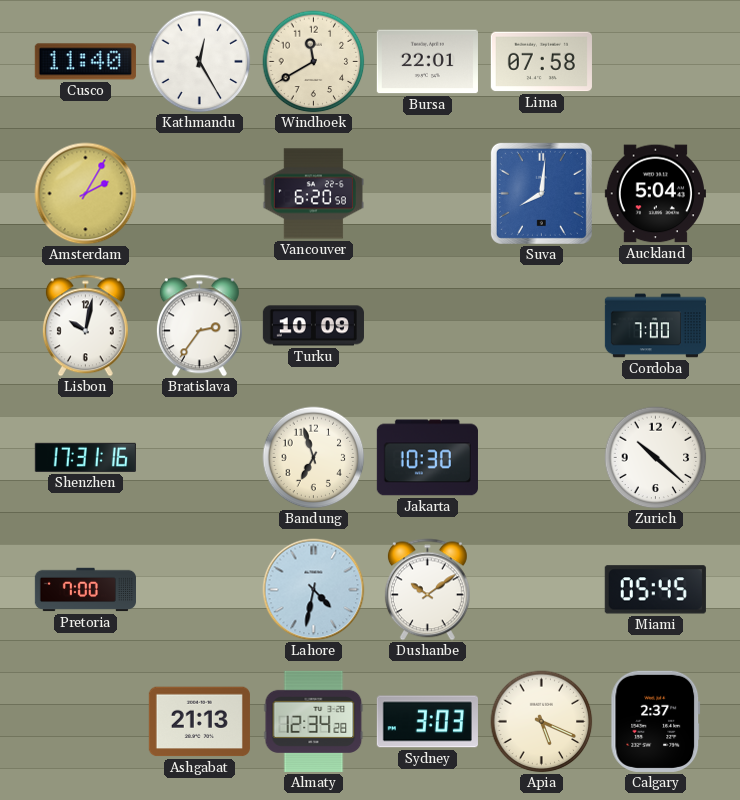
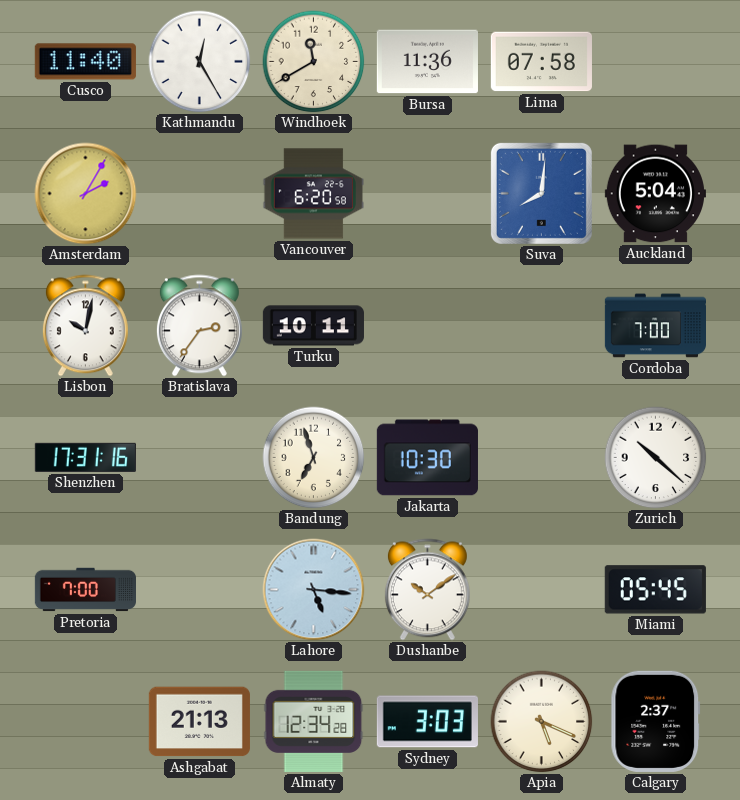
Bursa: 22:01 -> 11:36 (427, 62)
Turku: 10:09 -> 10:11 (313, 326)
Lahore: 4:32 -> 5:16 (314, 590)
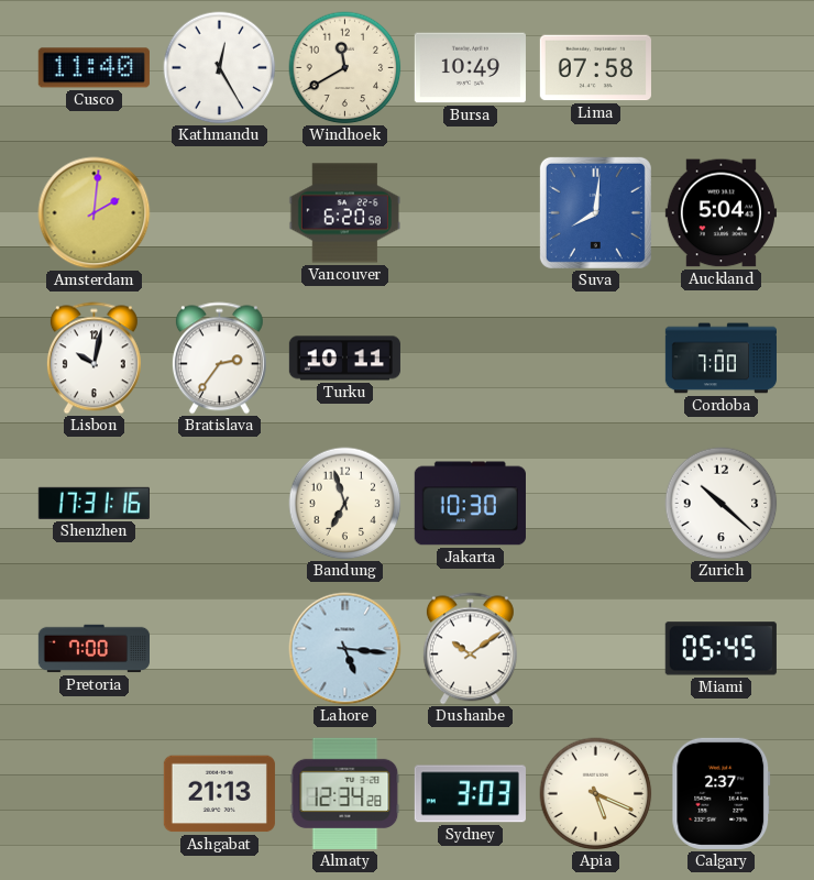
Bursa: 11:36 -> 10:49 (470, 68)
Amsterdam: 2:05 -> 2:01 (95, 213)
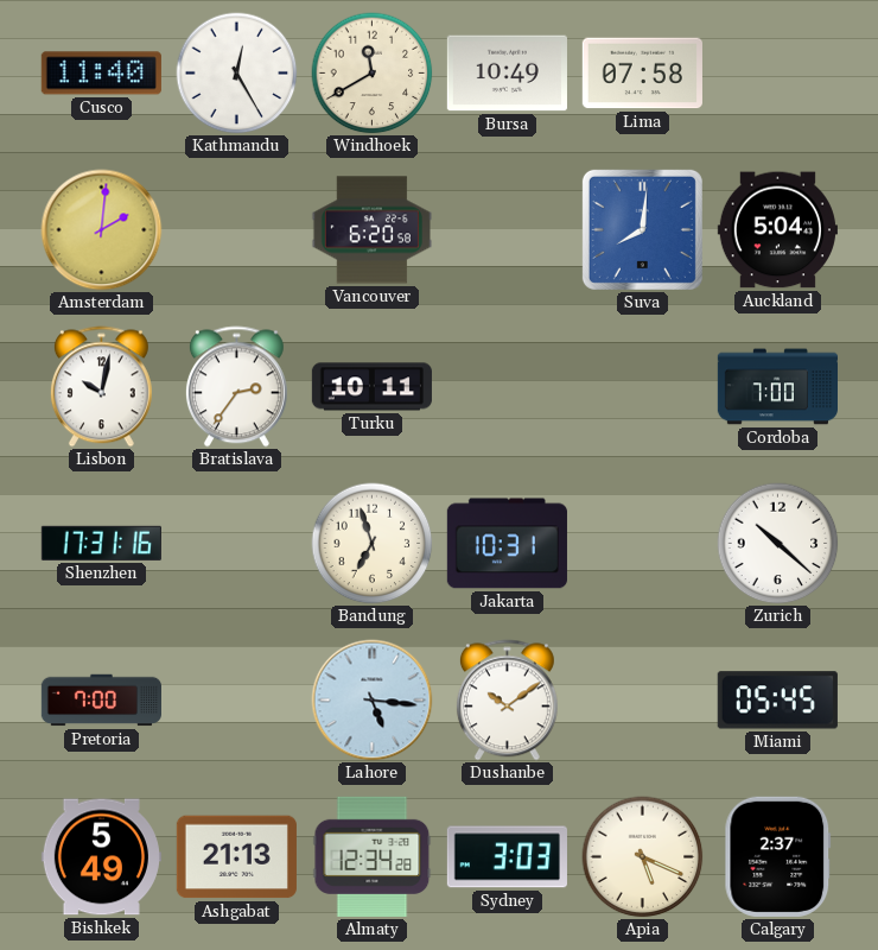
Jakarta: 10:30 -> 10:31 (507, 544)
Bishkek: none -> 5:49 (101, 857)
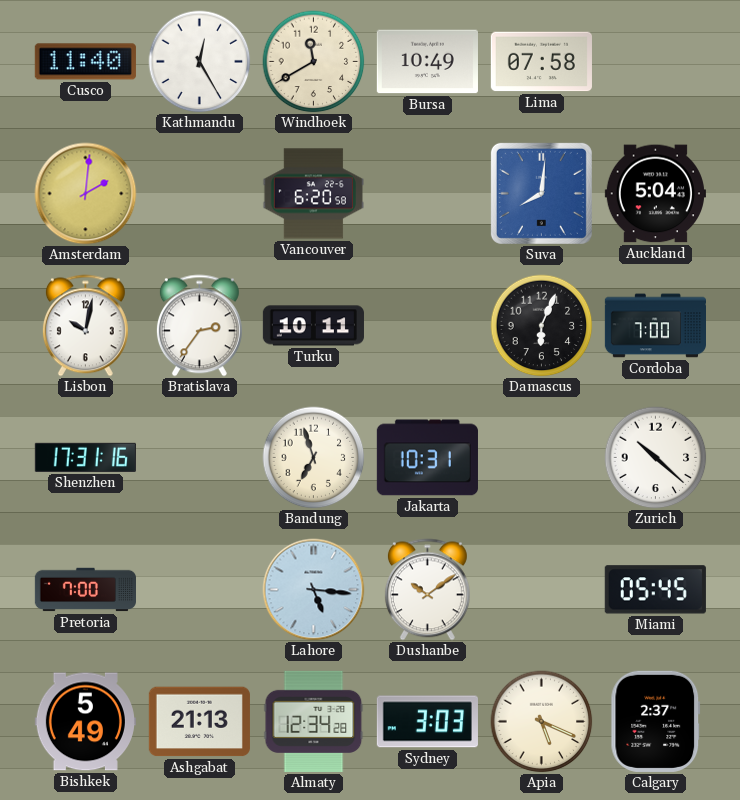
Damascus: none -> 6:04 (542, 326)
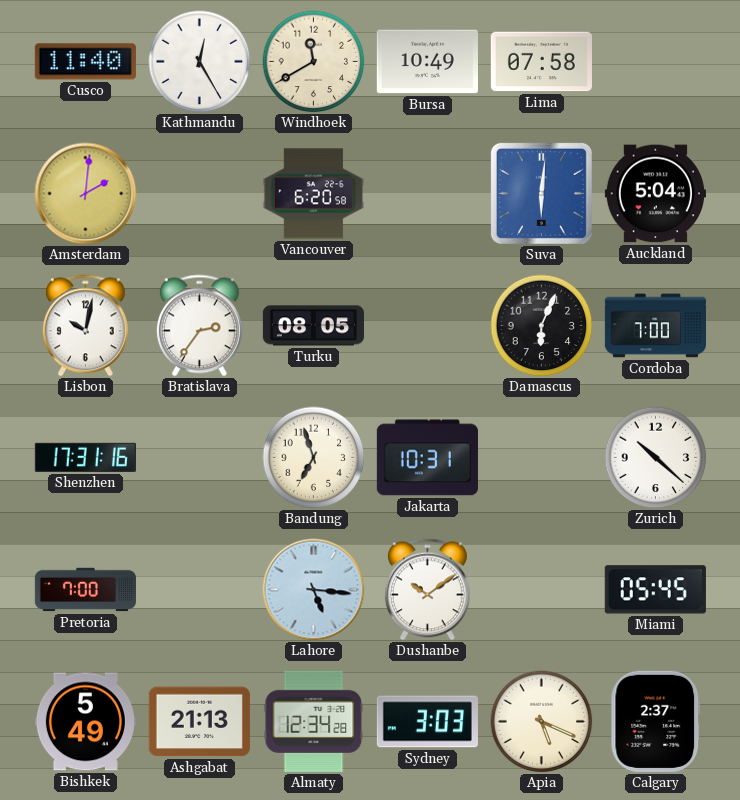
Suva: 8:01 -> 6:01 (541, 193)
Turku: 10:11 -> 08:05 (313, 326)
